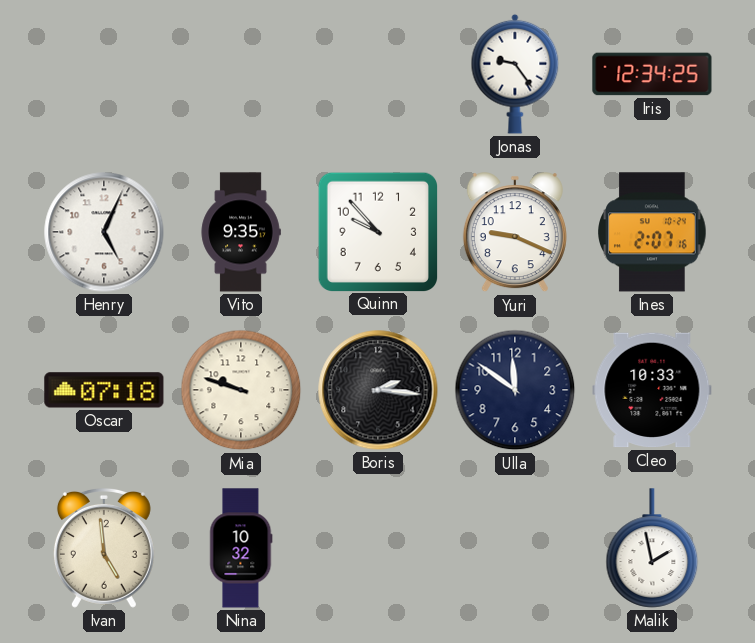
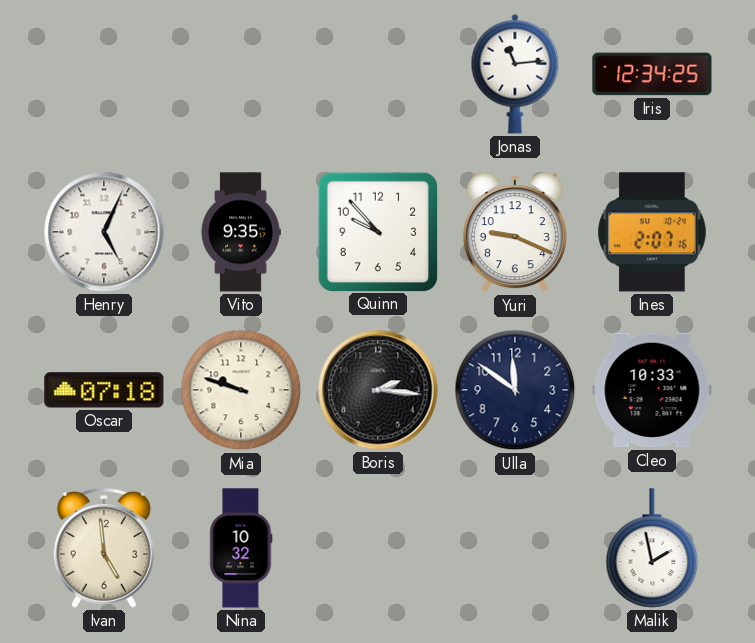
Jonas: 9:24 -> 11:14 (515, 74)
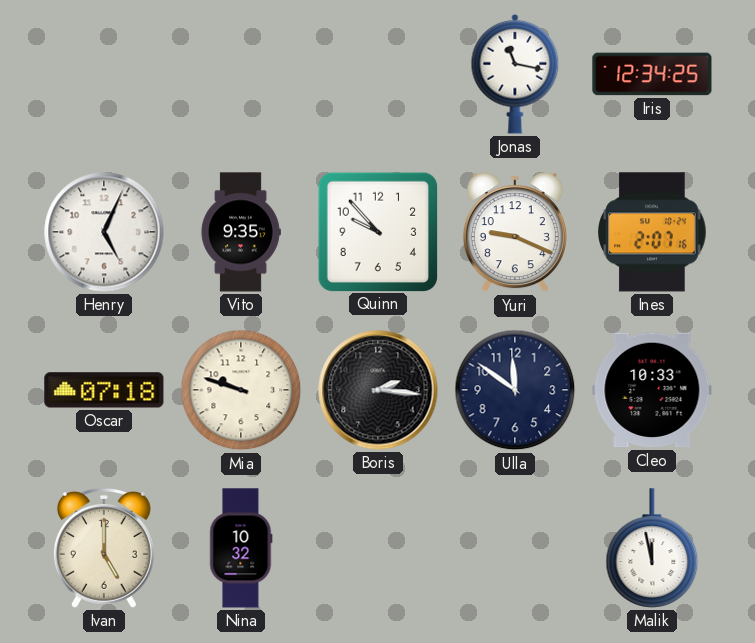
Jonas: 11:14 -> 11:17 (515, 74)
Ivan: 4:59 -> 5:00 (104, 549)
Malik: 1:58 -> 11:58 (652, 548)
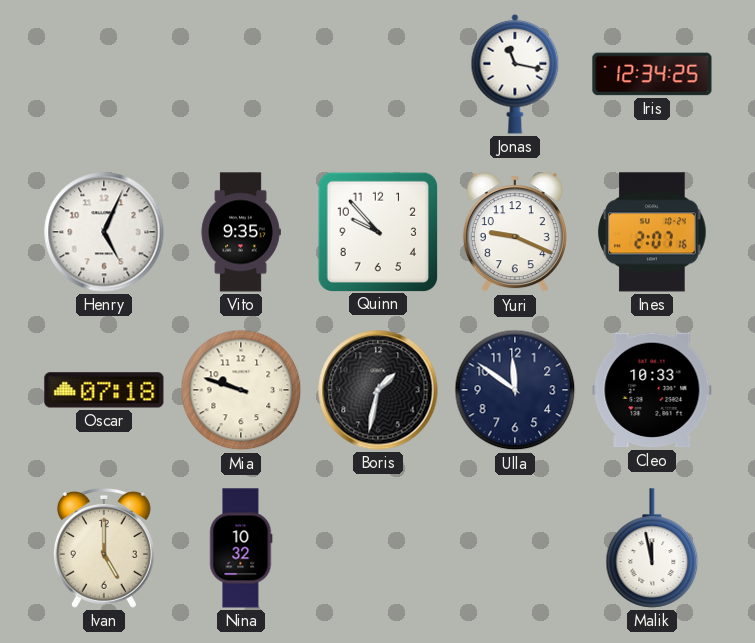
Boris: 2:16 -> 1:32 (378, 390)
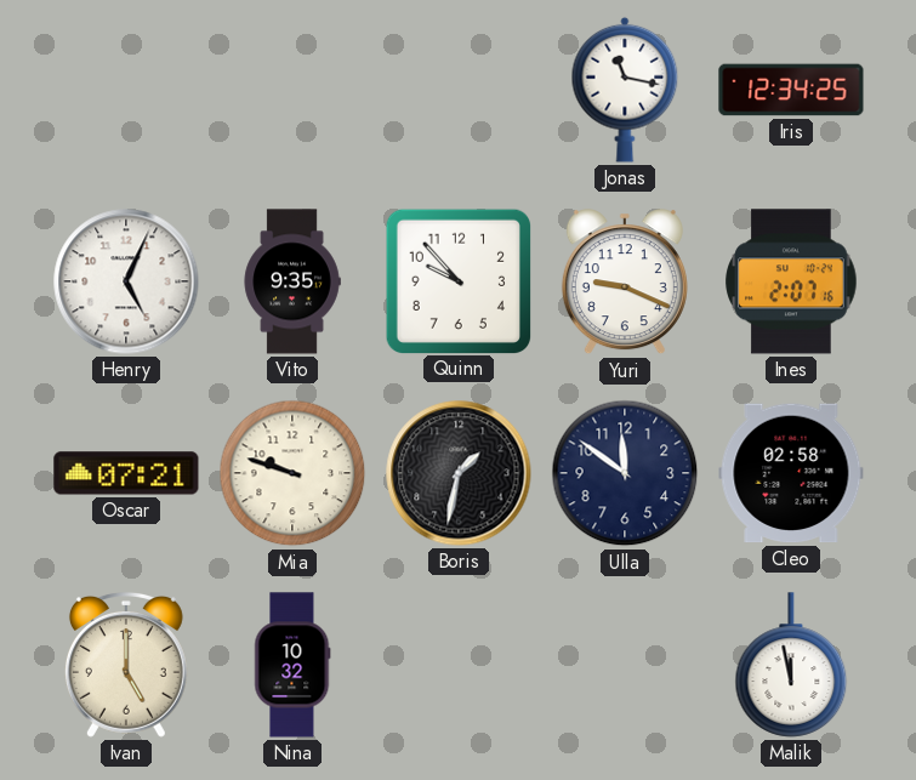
Oscar: 07:18 -> 07:21 (126, 473)
Cleo: 10:33 -> 02:58 (791, 473)
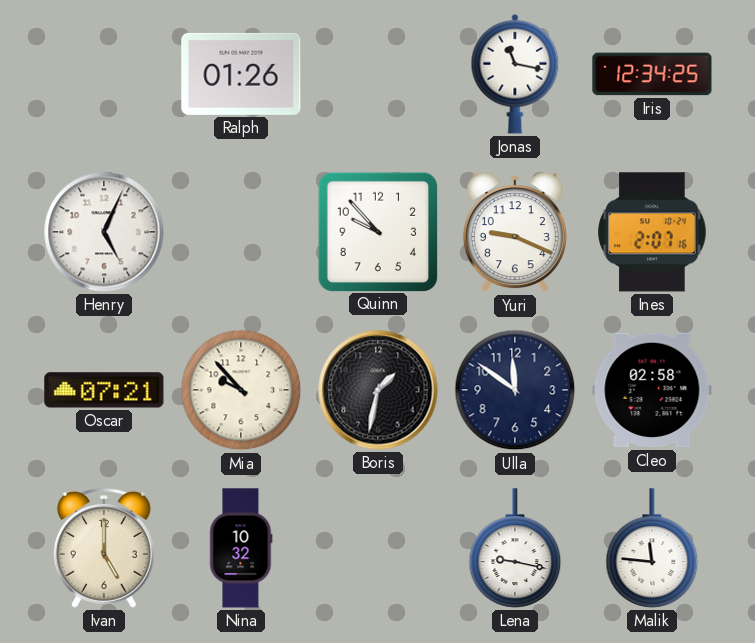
Ralph: none -> 01:26 (241, 74)
Vito: 9:35 -> none (292, 281)
Mia: 9:48 -> 9:53 (241, 390)
Lena: none -> 9:17 (515, 548)
Malik: 11:58 -> 11:46 (652, 548)
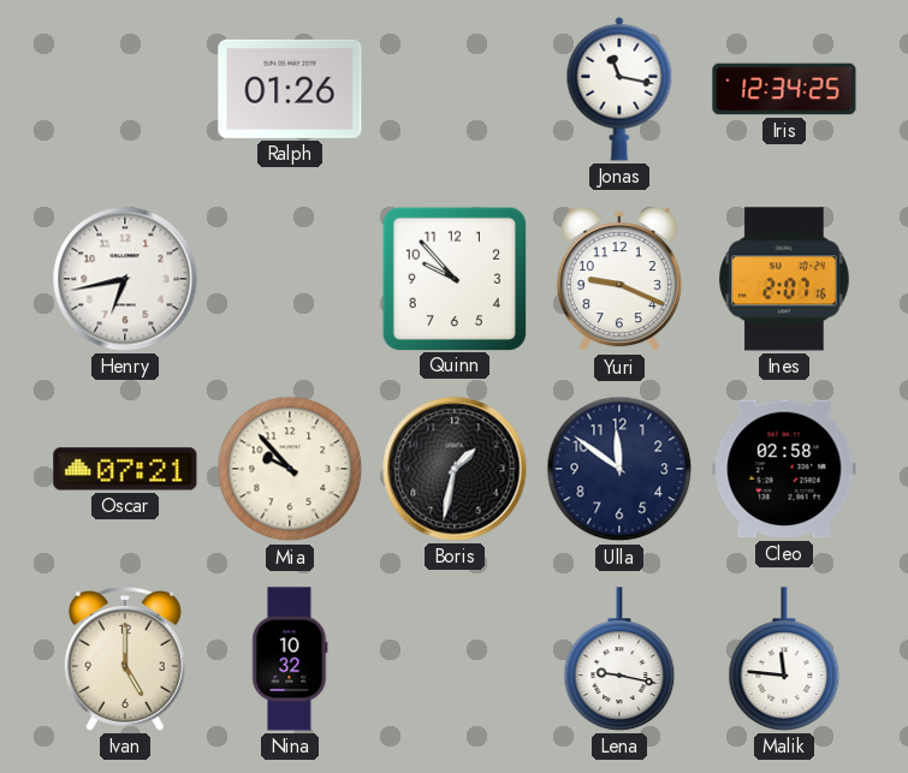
Henry: 5:04 -> 6:43 (125, 279)
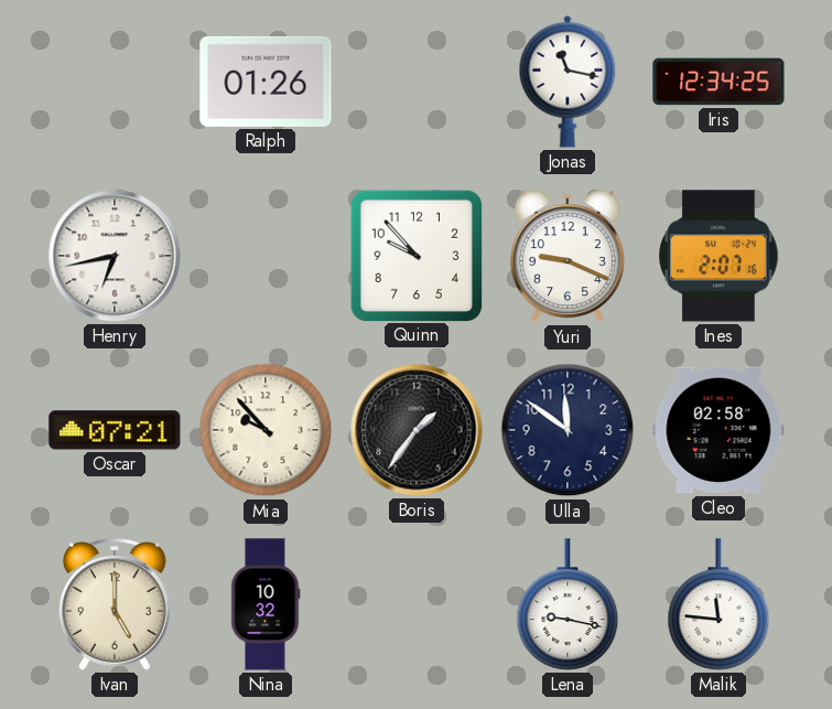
Boris: 1:32 -> 1:36 (417, 430)
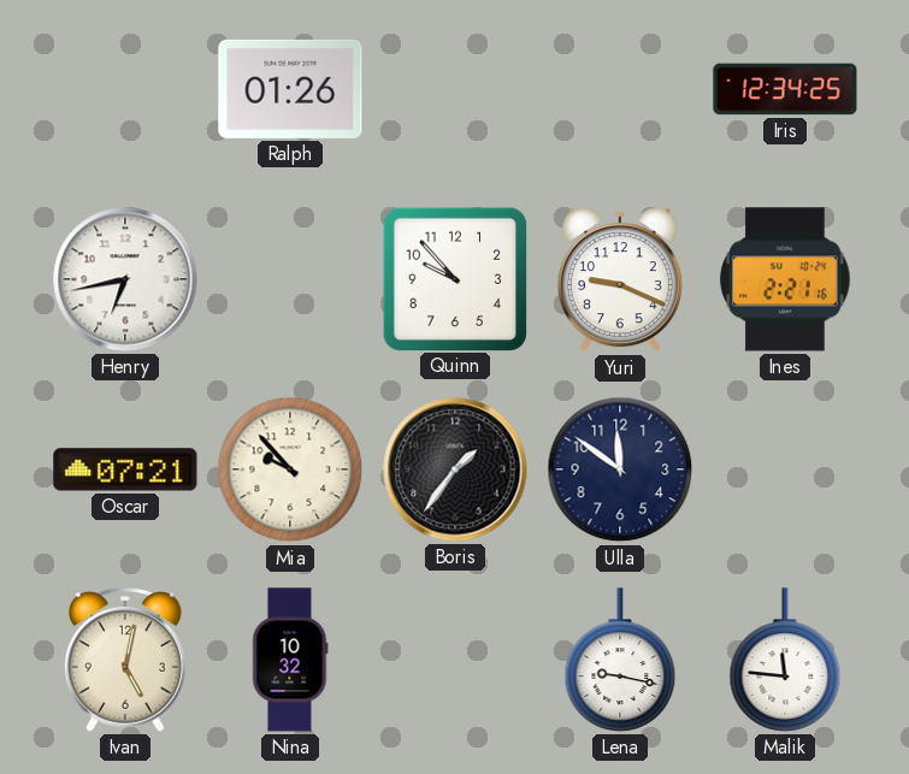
Jonas: 11:17 -> none (568, 82)
Ines: 2:07 -> 2:21 (785, 279)
Cleo: 02:58 -> none (718, 430)
Ivan: 5:00 -> 5:02 (125, 661)
